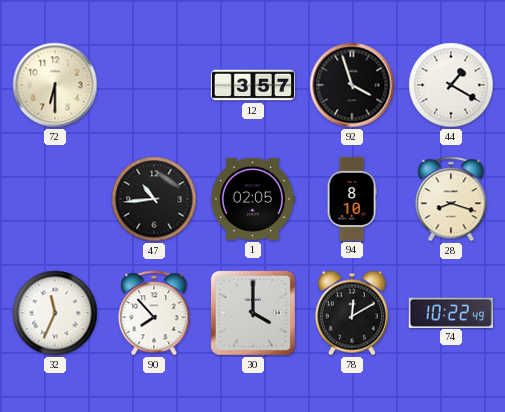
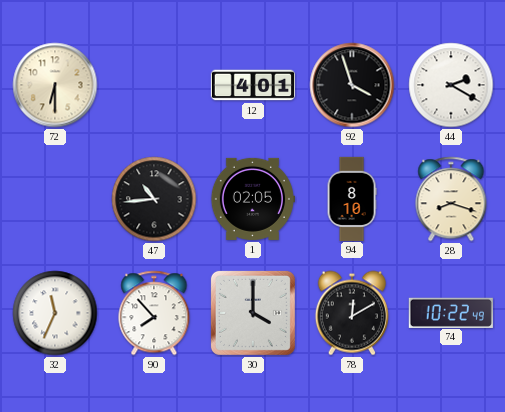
12: 3:57 -> 4:01 (252, 85)
44: 1:20 -> 2:20 (451, 85)
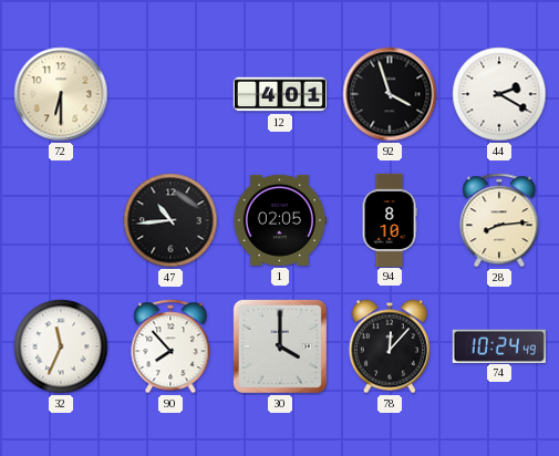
28: 8:18 -> 8:14 (499, 220)
78: 12:10 -> 12:07 (390, 346)
74: 10:22 -> 10:24 (499, 345)
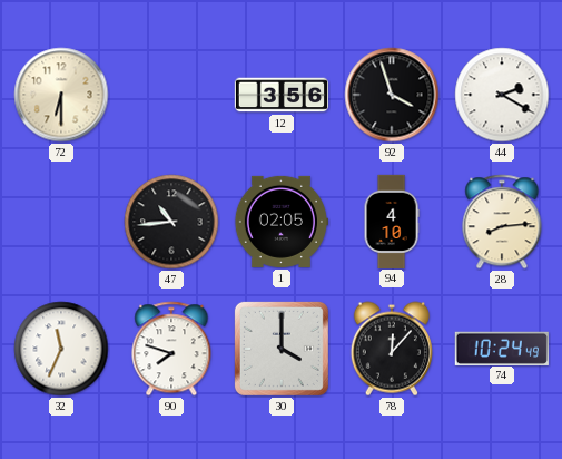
12: 4:01 -> 3:56 (280, 95)
94: 8:10 -> 4:10 (392, 221)
90: 7:53 -> 7:48 (171, 349)
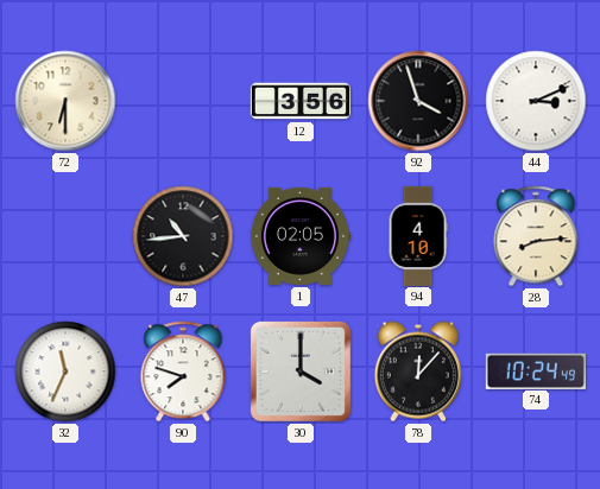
44: 2:20 -> 3:11 (536, 101)
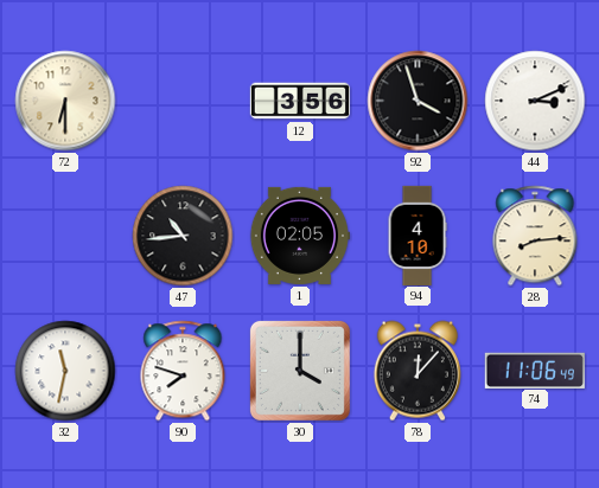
32: 11:34 -> 11:32 (65, 371)
74: 10:24 -> 11:06 (535, 370)
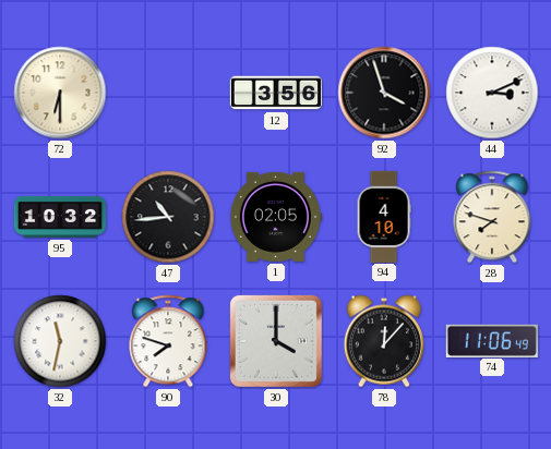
95: none -> 10:32 (59, 217)
28: 8:14 -> 7:48 (492, 217)
